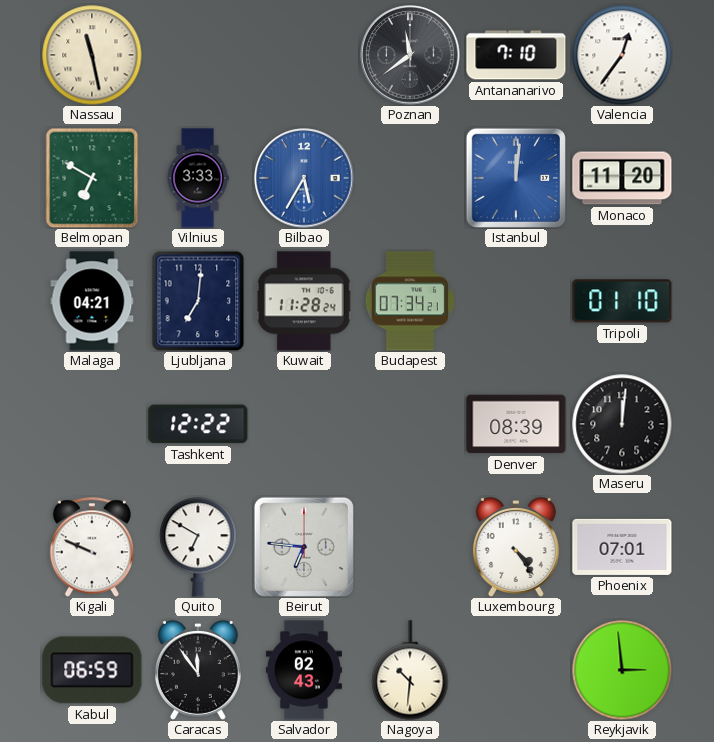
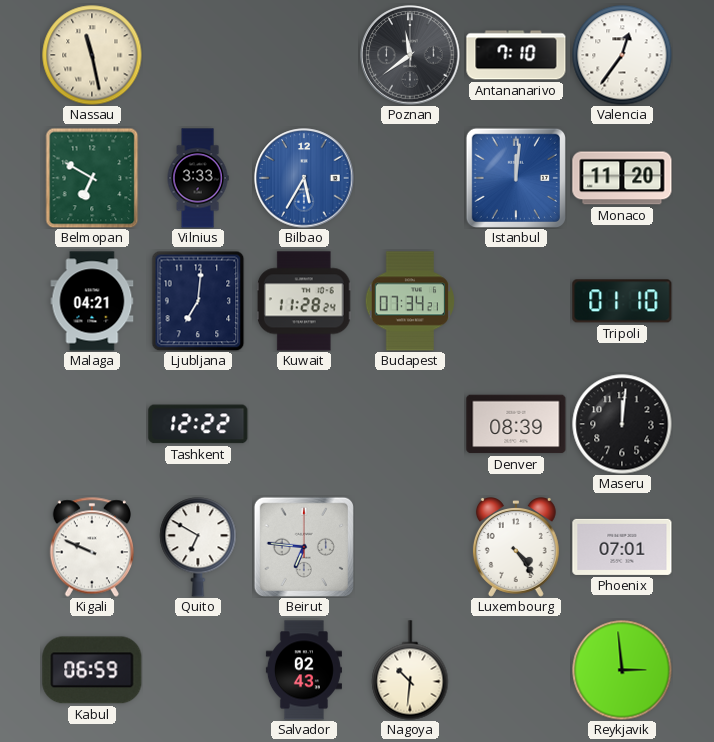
Caracas: 11:54 -> none (198, 671)
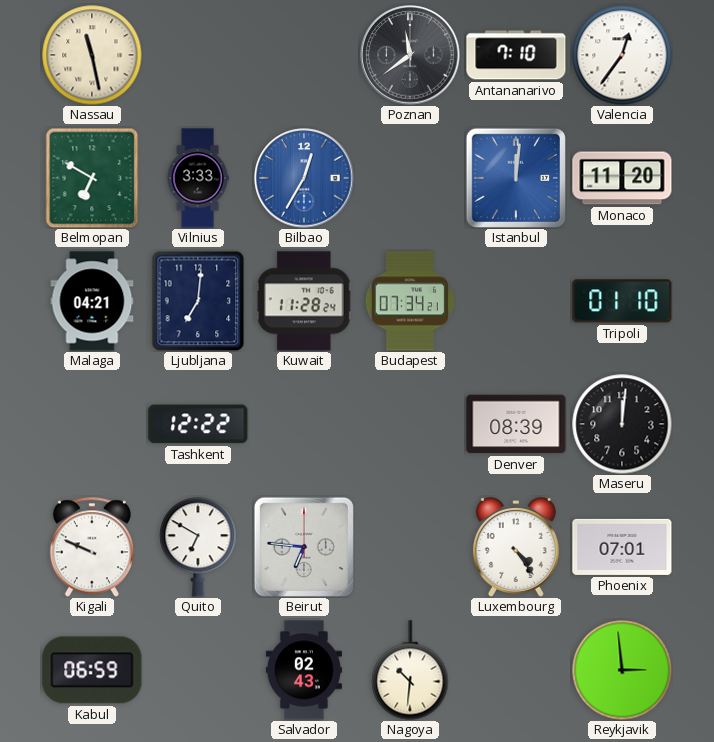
Bilbao: 5:35 -> 12:35 (304, 178)
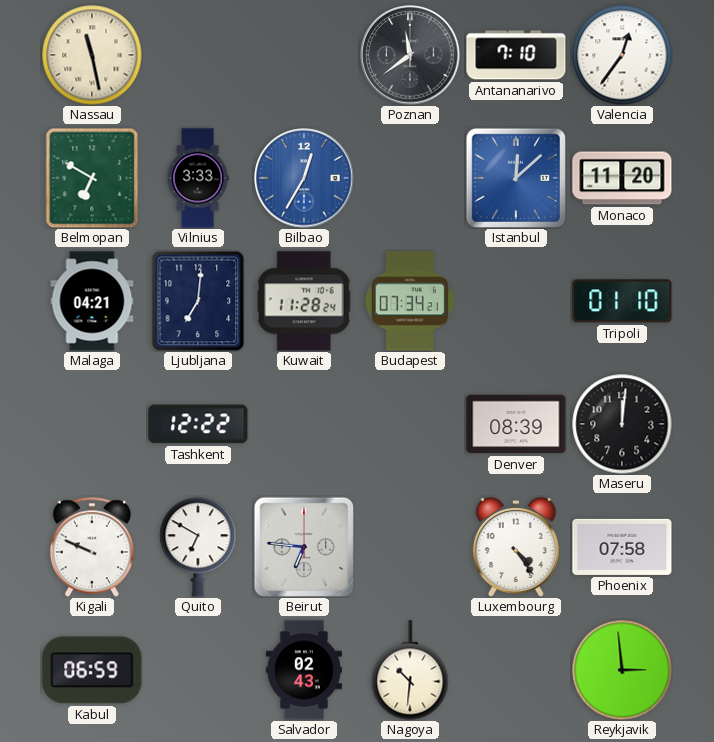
Istanbul: 12:01 -> 12:08 (516, 178)
Phoenix: 07:01 -> 07:58 (622, 547)
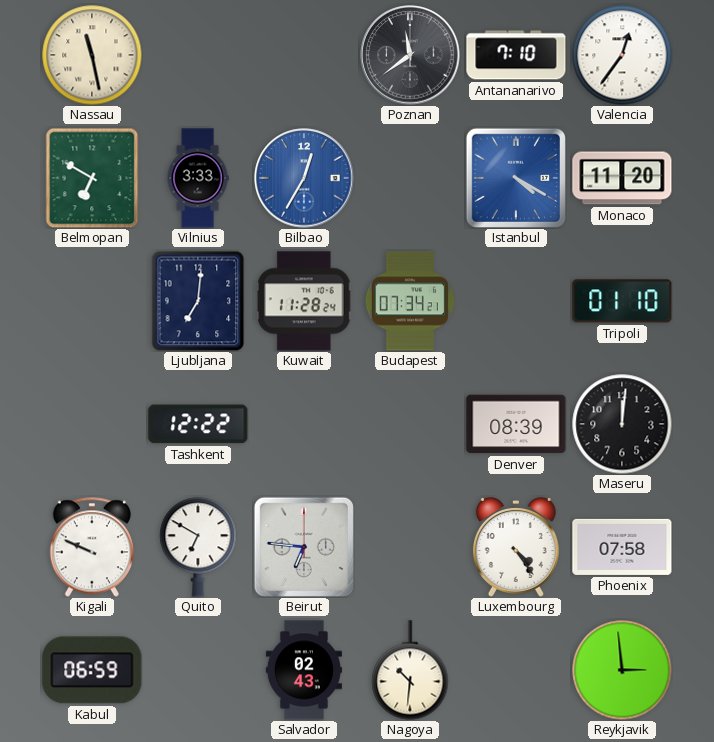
Istanbul: 12:08 -> 4:20 (516, 178)
Malaga: 04:21 -> none (92, 301)
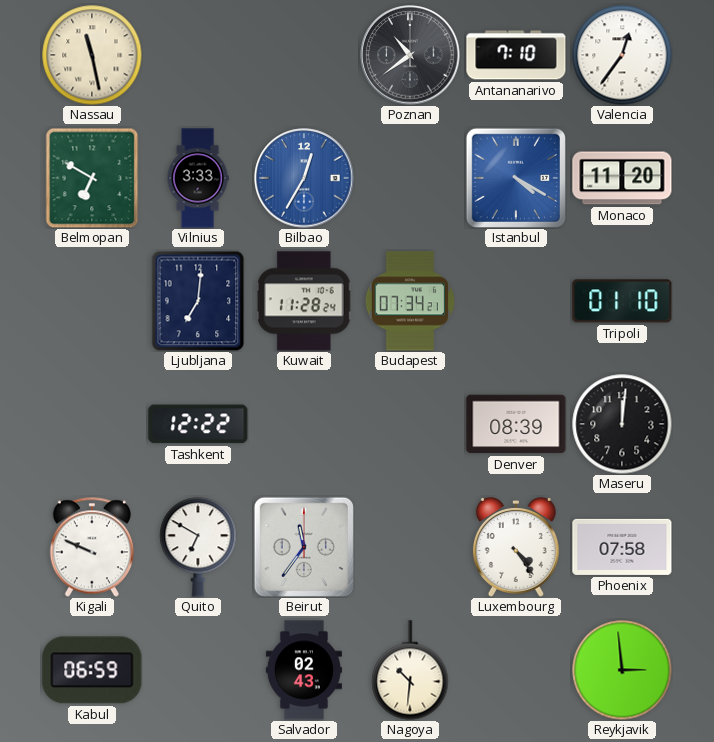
Poznan: 11:39 -> 10:39 (410, 55)
Beirut: 6:46 -> 11:36 (304, 547)
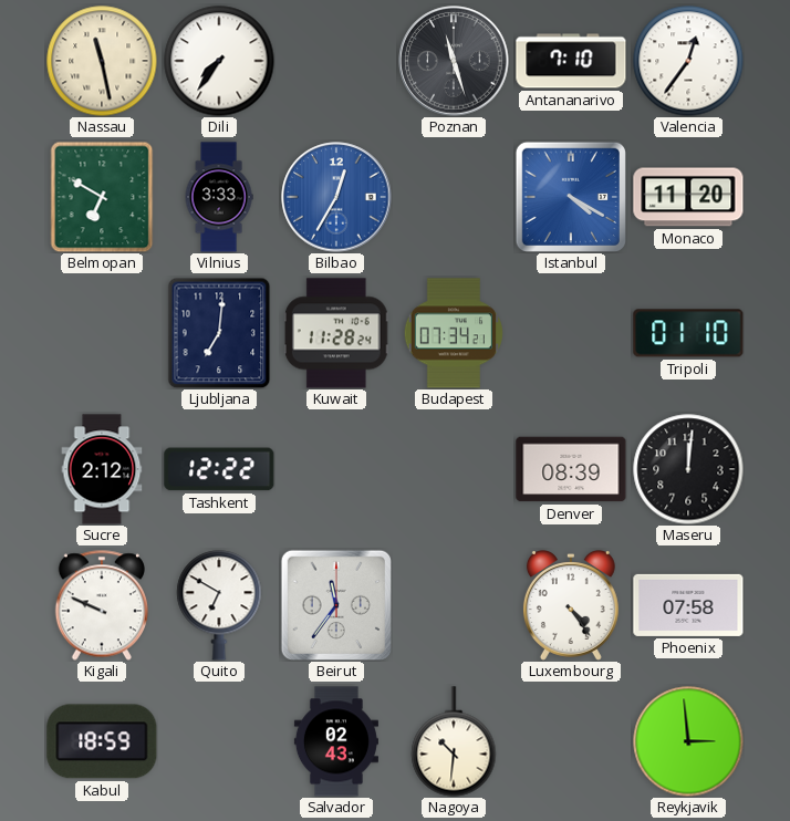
Dili: none -> 7:36 (219, 61)
Poznan: 10:39 -> 11:27 (454, 61)
Sucre: none -> 2:12 (102, 469)
Kabul: 06:59 -> 18:59 (102, 741)
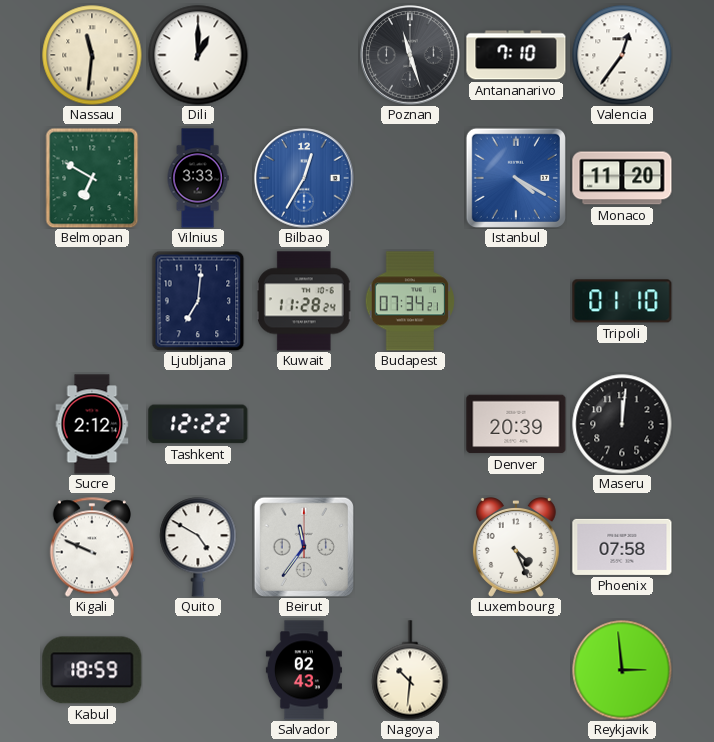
Nassau: 11:28 -> 11:31 (92, 55)
Dili: 7:36 -> 1:00 (198, 55)
Denver: 08:39 -> 20:39 (516, 424)
Quito: 6:50 -> 4:50 (198, 547)
Luxembourg: 4:24 -> 4:26 (516, 548)
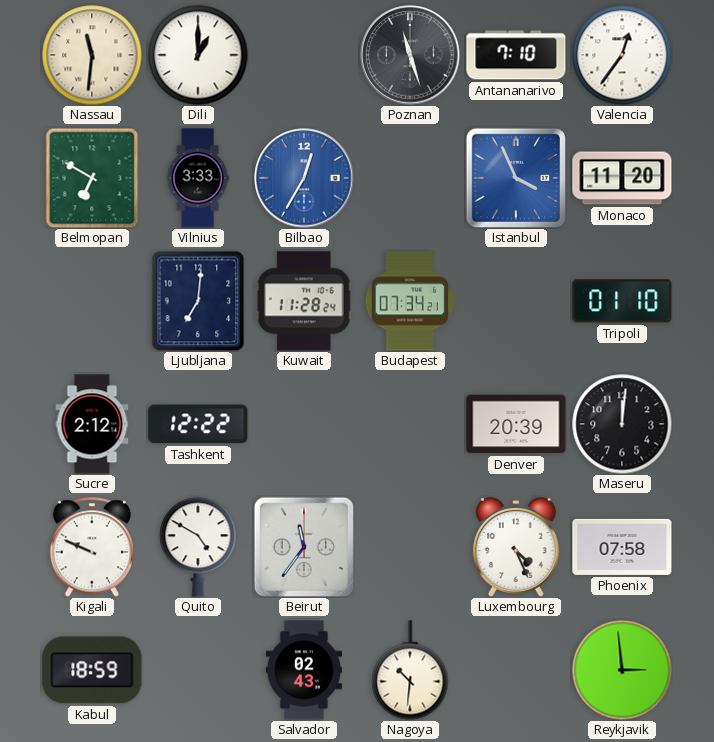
Istanbul: 4:20 -> 3:56 (516, 178)
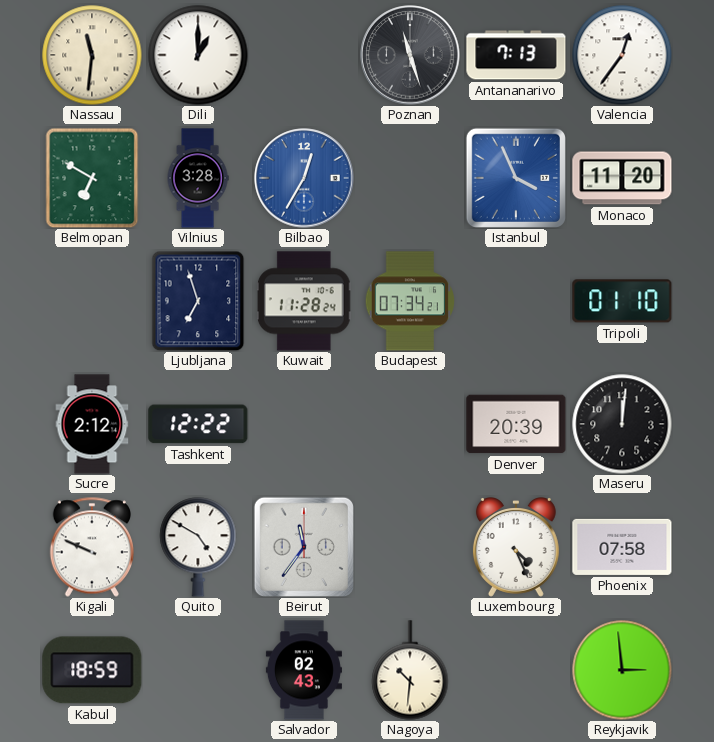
Antananarivo: 7:10 -> 7:13 (516, 55)
Vilnius: 3:33 -> 3:28 (198, 178)
Ljubljana: 7:01 -> 6:57 (198, 301)
